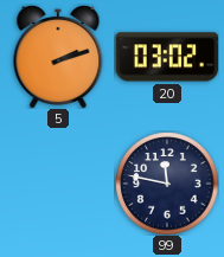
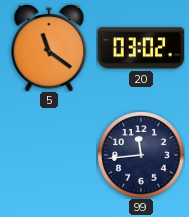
5: 2:12 -> 11:21 (49, 48)
99: 11:47 -> 11:44 (141, 155)
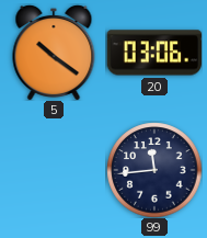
5: 11:21 -> 10:21 (54, 53)
20: 03:02 -> 03:06 (153, 53)
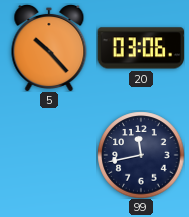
5: 10:21 -> 10:23 (49, 48)
99: 11:44 -> 11:43 (141, 155)
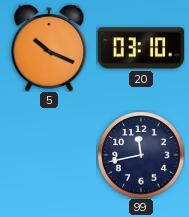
5: 10:23 -> 10:19 (49, 48)
20: 03:06 -> 03:10 (140, 48)
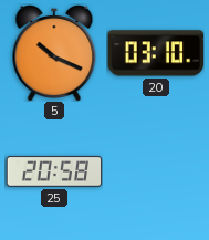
25: none -> 20:58 (54, 171)
99: 11:43 -> none (141, 155)
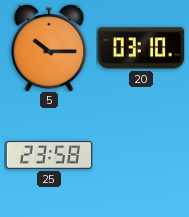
5: 10:19 -> 10:15 (49, 48)
25: 20:58 -> 23:58 (49, 155)
